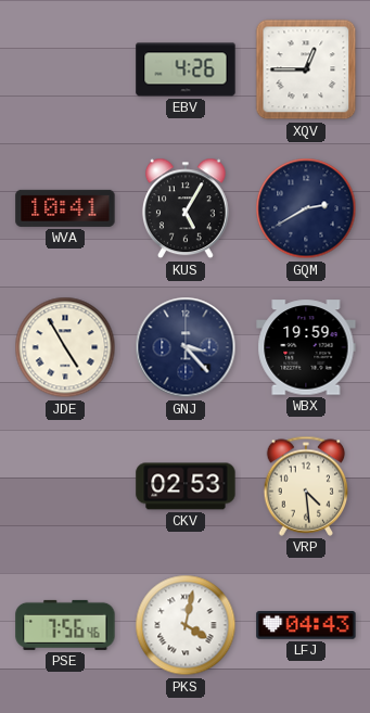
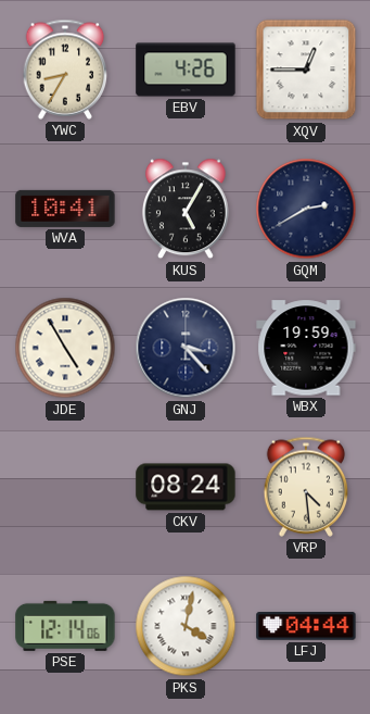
YWC: none -> 8:35 (65, 70)
CKV: 02:53 -> 08:24 (186, 487)
PSE: 7:56 -> 12:14 (65, 626)
LFJ: 04:43 -> 04:44 (306, 626)
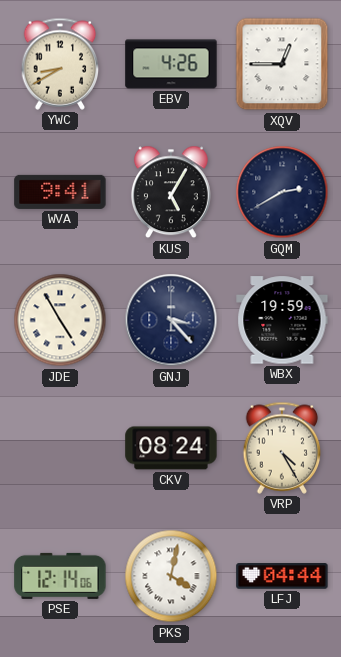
YWC: 8:35 -> 8:40 (60, 64)
WVA: 10:41 -> 9:41 (60, 192)
VRP: 4:29 -> 4:25 (282, 448)
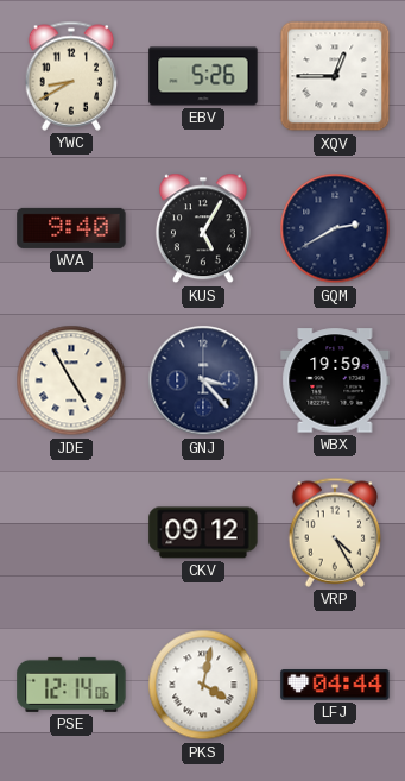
EBV: 4:26 -> 5:26 (203, 76)
WVA: 9:41 -> 9:40 (71, 228)
CKV: 08:24 -> 09:12 (203, 533)
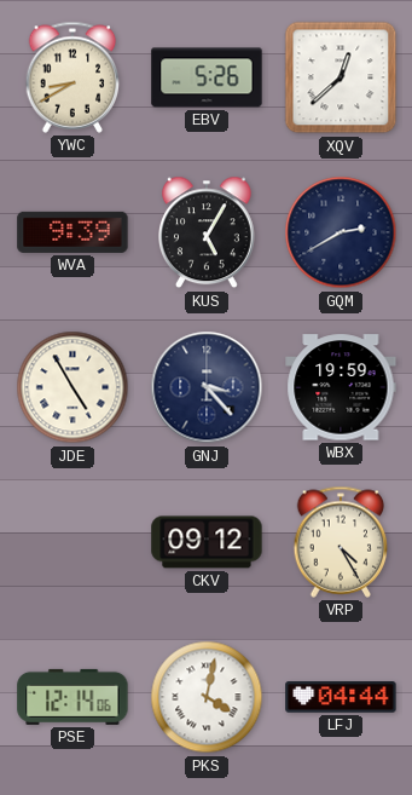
XQV: 12:45 -> 12:38 (341, 77)
WVA: 9:40 -> 9:39 (72, 232)
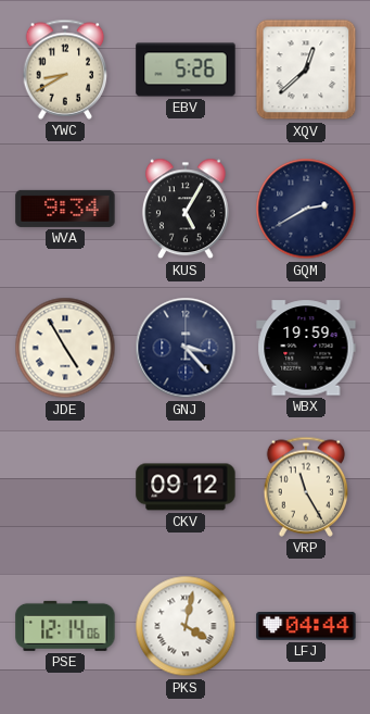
WVA: 9:39 -> 9:34 (65, 209)
VRP: 4:25 -> 11:25 (306, 487)
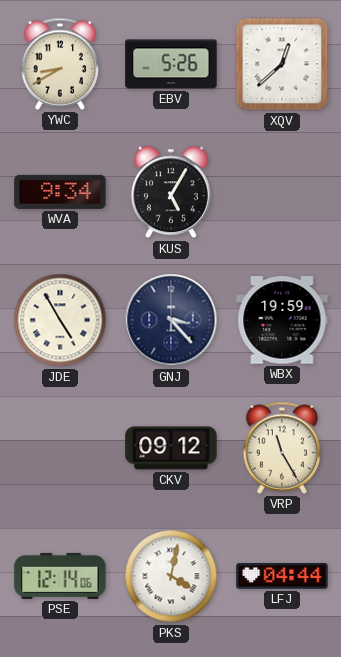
GQM: 2:40 -> none (306, 209)
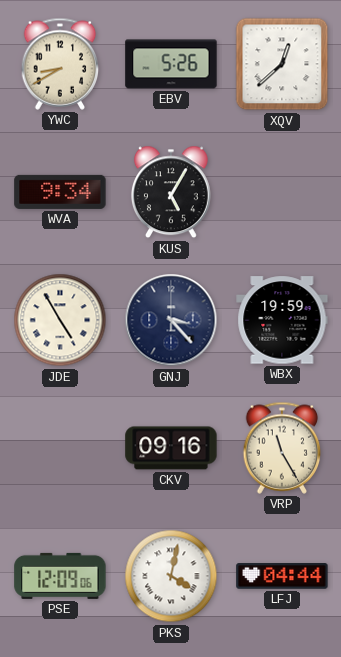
CKV: 09:12 -> 09:16 (171, 448)
PSE: 12:14 -> 12:09 (60, 576)
